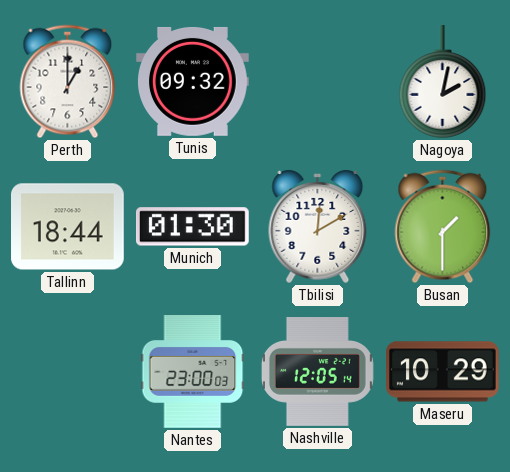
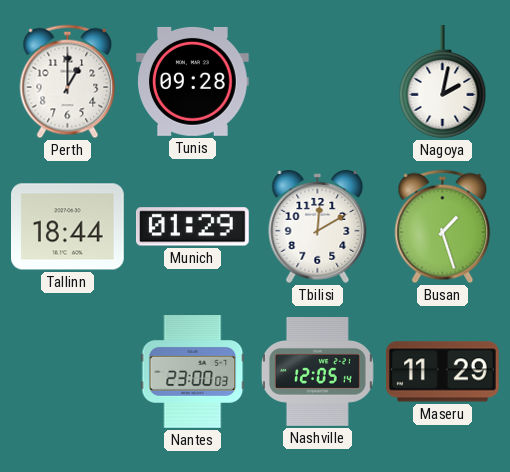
Tunis: 09:32 -> 09:28 (193, 81)
Munich: 01:30 -> 01:29 (193, 227)
Busan: 1:30 -> 1:27 (443, 227)
Maseru: 10:29 -> 11:29 (443, 372)
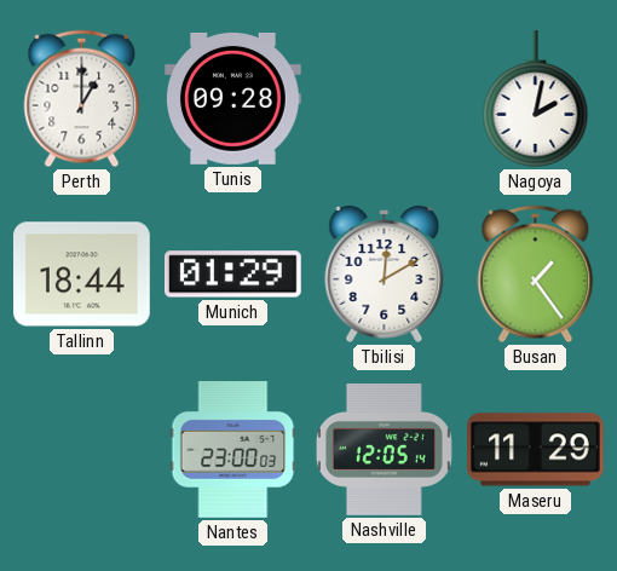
Busan: 1:27 -> 1:24 (536, 275)
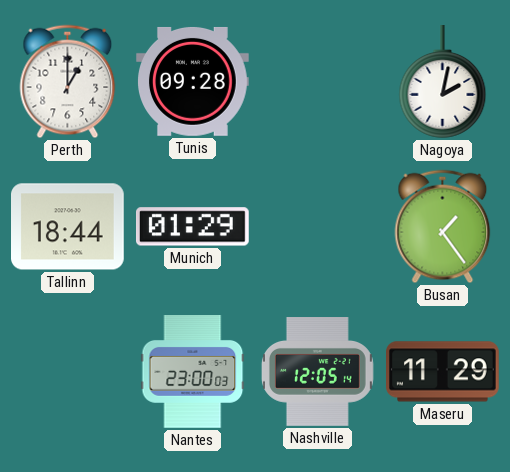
Tbilisi: 12:10 -> none (385, 275)
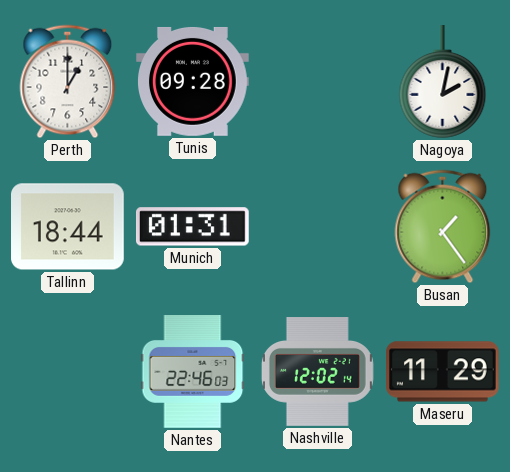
Munich: 01:29 -> 01:31 (193, 227)
Nantes: 23:00 -> 22:46 (193, 372)
Nashville: 12:05 -> 12:02 (317, 372)
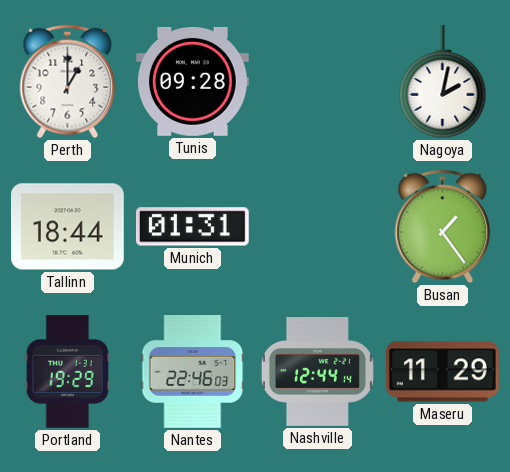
Portland: none -> 19:29 (68, 372)
Nashville: 12:02 -> 12:44 (317, 372)
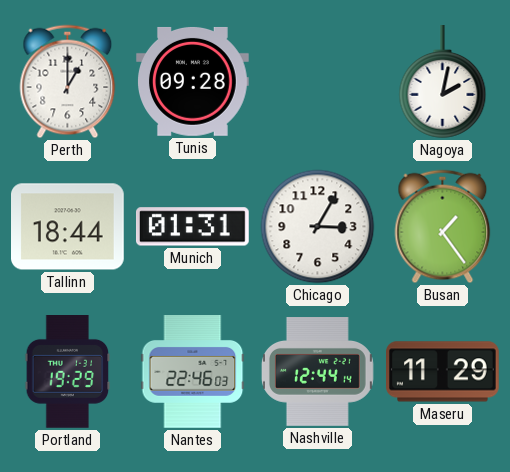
Chicago: none -> 3:05 (318, 227)
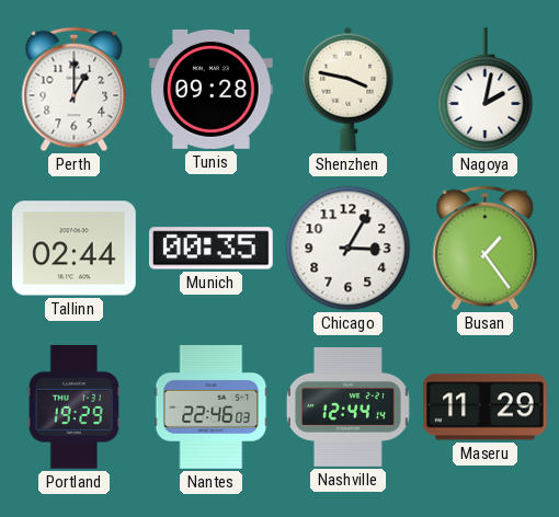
Shenzhen: none -> 3:47 (349, 89)
Tallinn: 18:44 -> 02:44 (75, 249)
Munich: 01:31 -> 00:35 (212, 249)
